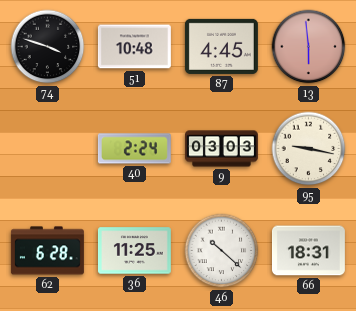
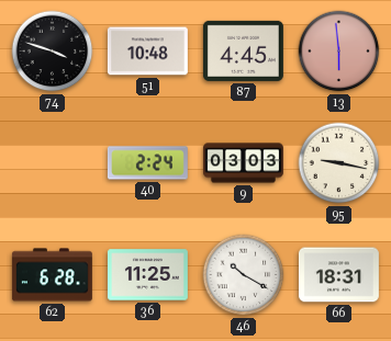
46: 10:22 -> 10:20 (244, 275)
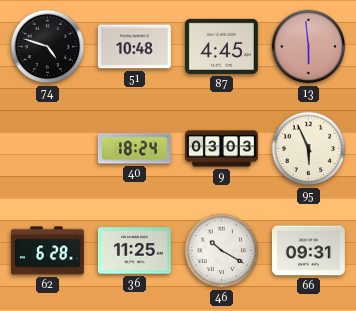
74: 3:48 -> 4:48 (48, 47)
40: 2:24 -> 18:24 (134, 149)
95: 9:17 -> 5:56 (309, 149)
66: 18:31 -> 09:31 (308, 251)
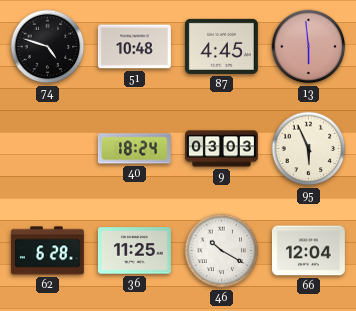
66: 09:31 -> 12:04 (308, 251)
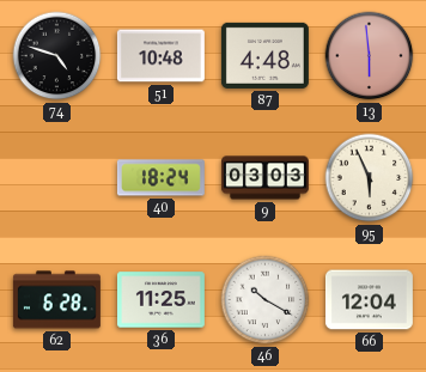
87: 4:45 -> 4:48 (264, 55)
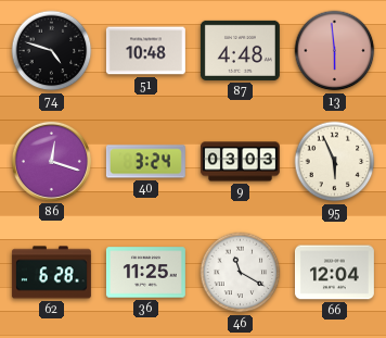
86: none -> 12:18 (51, 161)
40: 18:24 -> 3:24 (145, 162)
46: 10:20 -> 11:20 (241, 273)
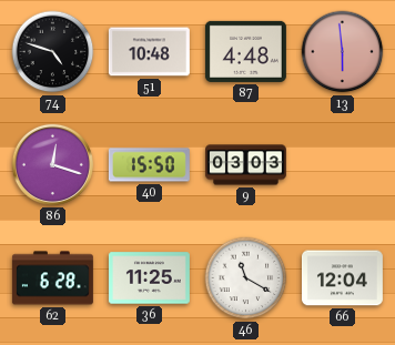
40: 3:24 -> 15:50 (149, 165)
95: 5:56 -> none (335, 162)
